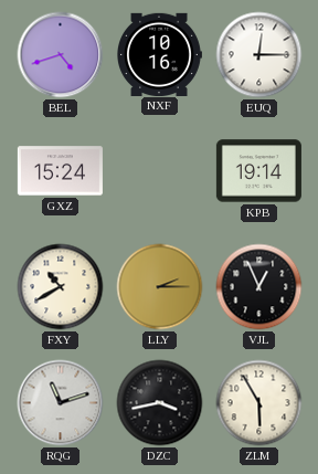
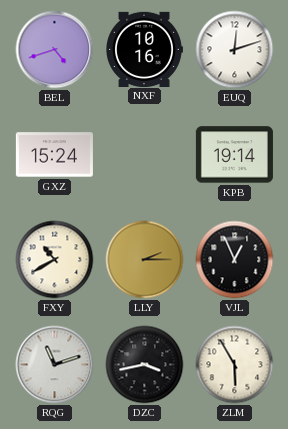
EUQ: 12:15 -> 12:12 (235, 50)
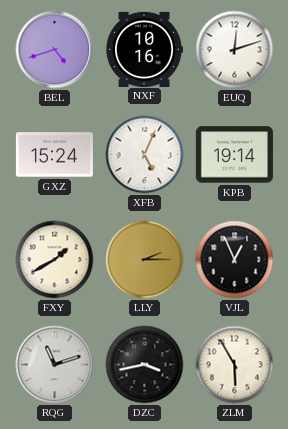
XFB: none -> 5:04 (145, 155)
FXY: 10:40 -> 1:40 (55, 260)
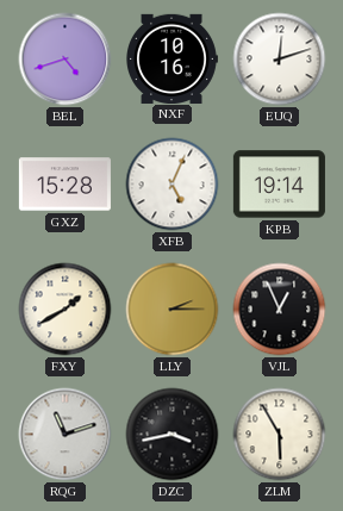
GXZ: 15:24 -> 15:28 (64, 185)
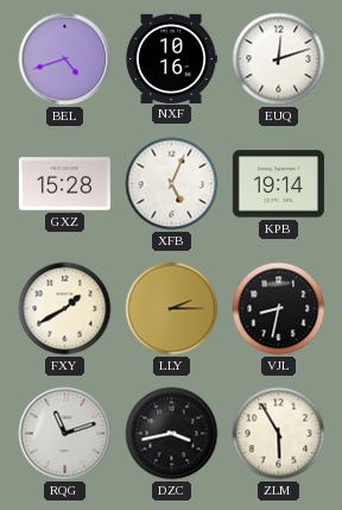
VJL: 12:56 -> 8:32 (279, 309)
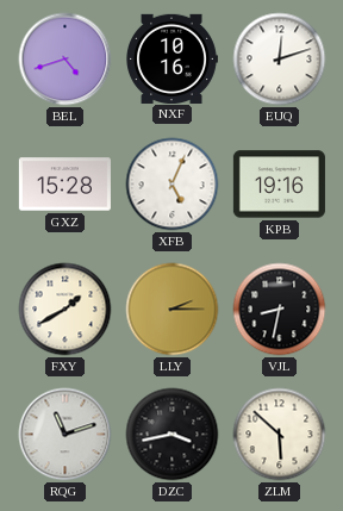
KPB: 19:14 -> 19:16 (279, 185)
ZLM: 5:55 -> 5:52 (280, 435)
